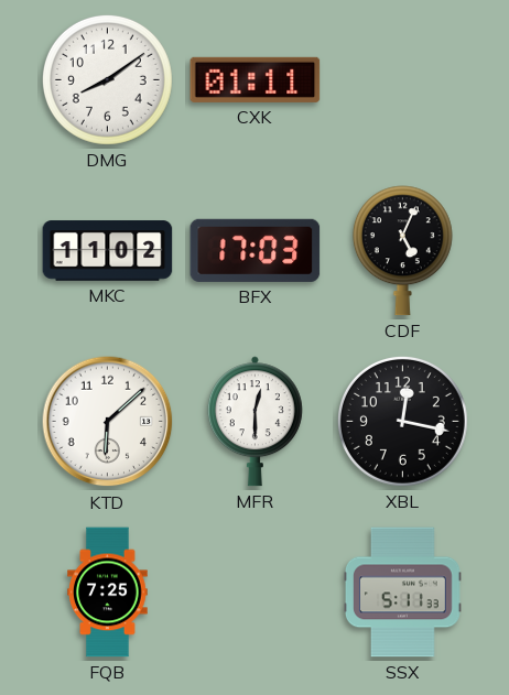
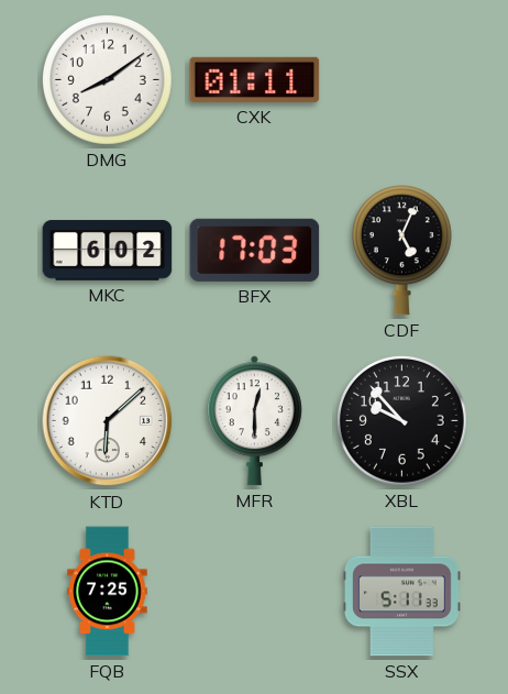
MKC: 11:02 -> 6:02 (108, 251)
XBL: 12:17 -> 9:53 (401, 420)
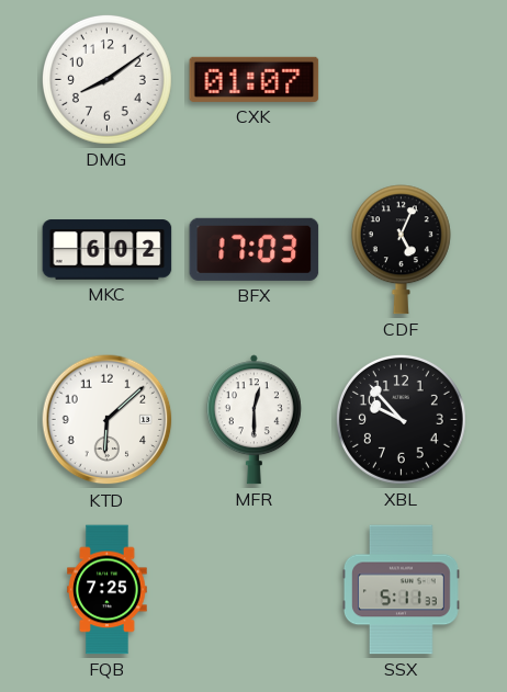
CXK: 01:11 -> 01:07 (255, 79)
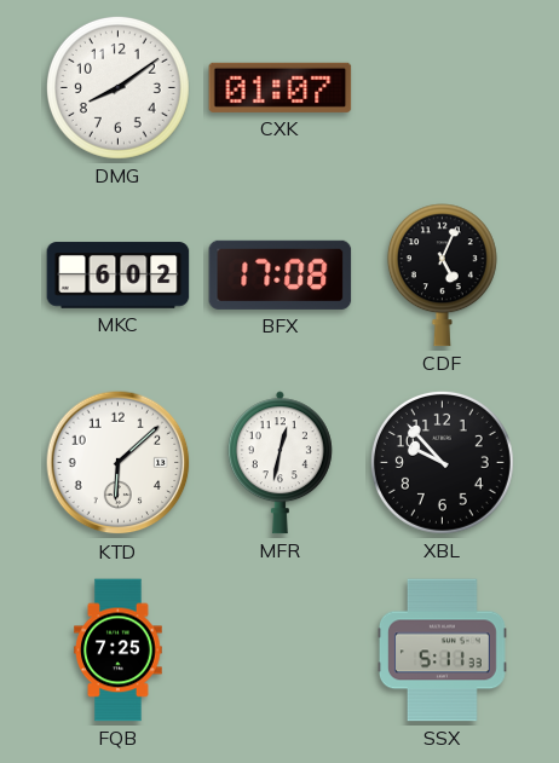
BFX: 17:03 -> 17:08 (281, 274)
MFR: 12:30 -> 12:32 (279, 463)
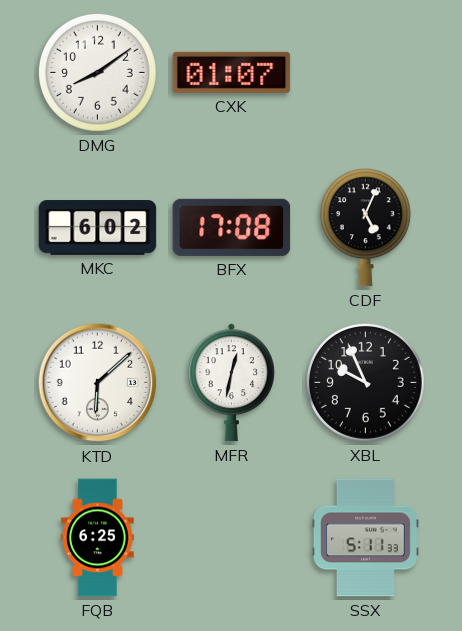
XBL: 9:53 -> 9:56 (365, 382)
FQB: 7:25 -> 6:25 (98, 538)
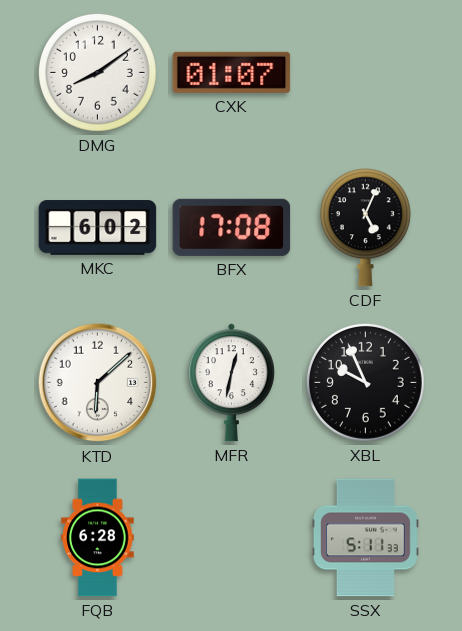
FQB: 6:25 -> 6:28 (98, 538)
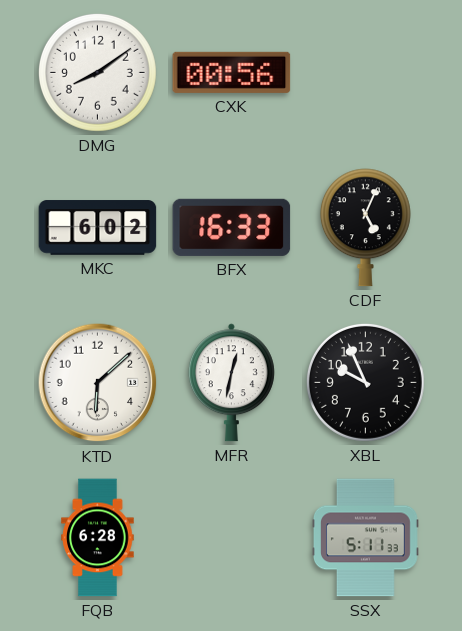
CXK: 01:07 -> 00:56 (232, 72)
BFX: 17:08 -> 16:33 (232, 227)
